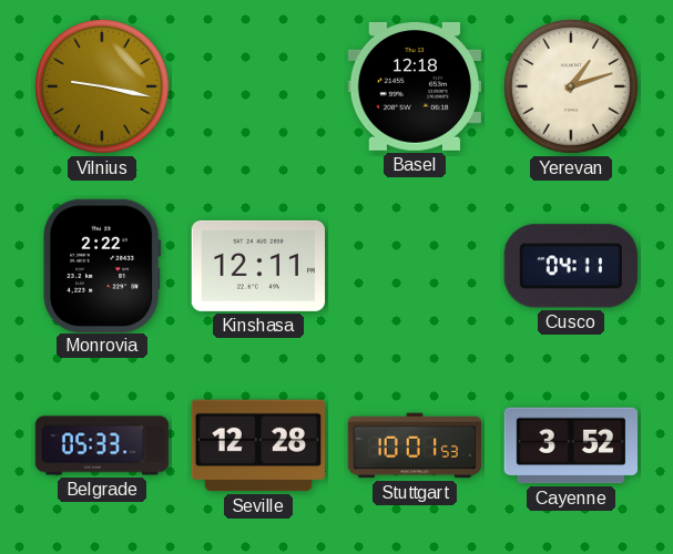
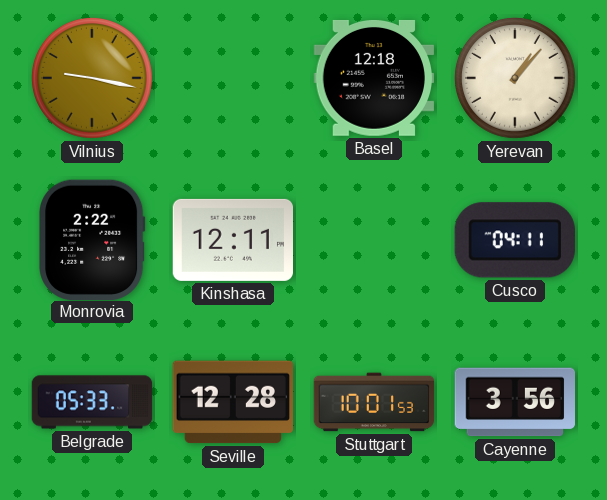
Yerevan: 1:12 -> 1:07 (515, 78)
Cayenne: 3:52 -> 3:56 (515, 402)
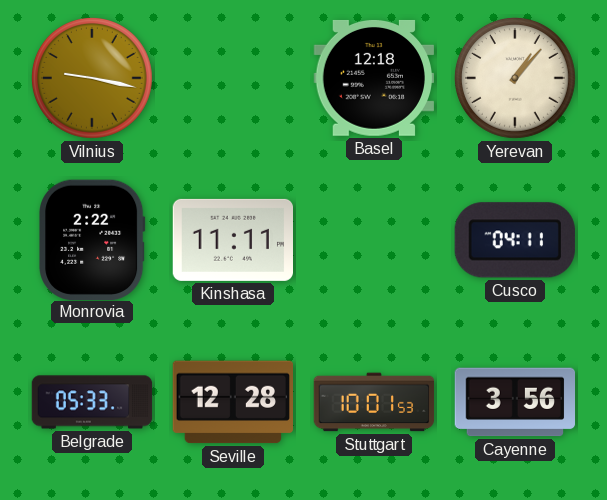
Kinshasa: 12:11 -> 11:11 (232, 240)
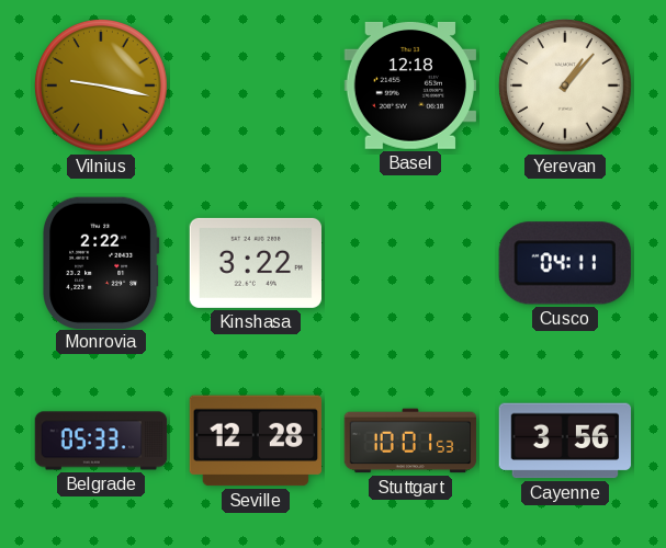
Kinshasa: 11:11 -> 3:22 (255, 263)
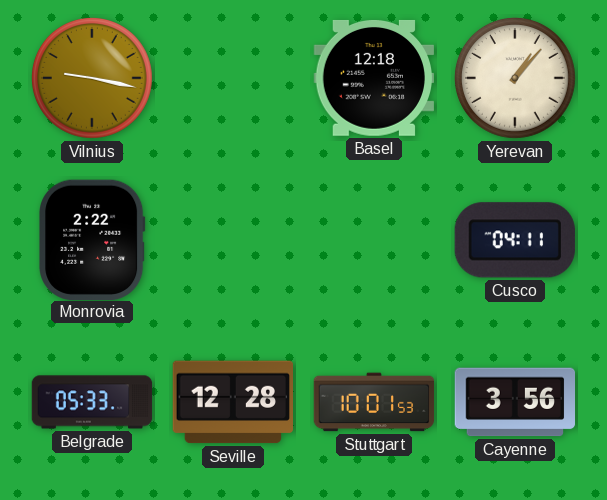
Kinshasa: 3:22 -> none (255, 263)
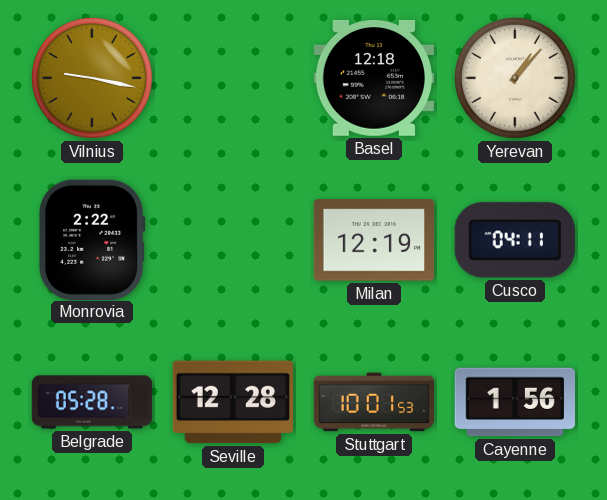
Milan: none -> 12:19 (374, 240)
Belgrade: 05:33 -> 05:28 (92, 402)
Cayenne: 3:56 -> 1:56 (515, 402)
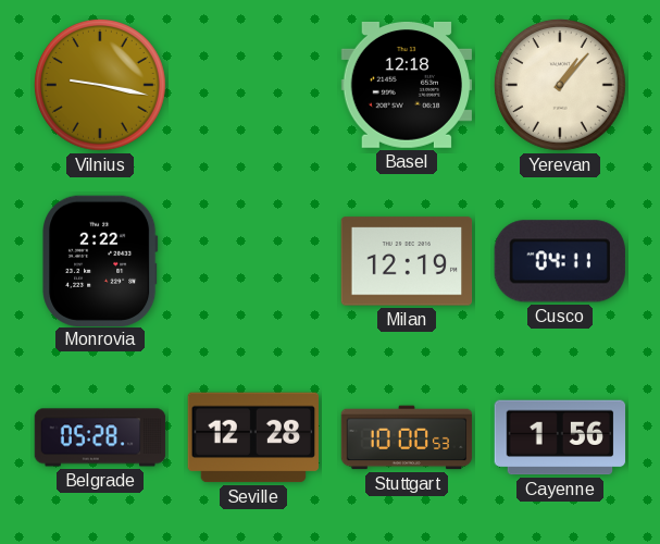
Stuttgart: 10:01 -> 10:00 (407, 437)
